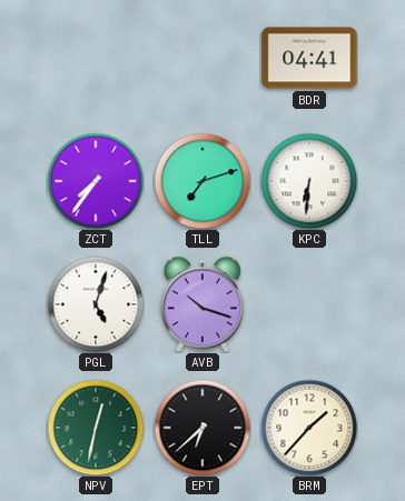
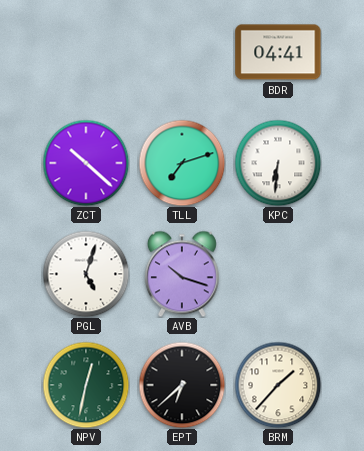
ZCT: 7:36 -> 10:22 (86, 163)
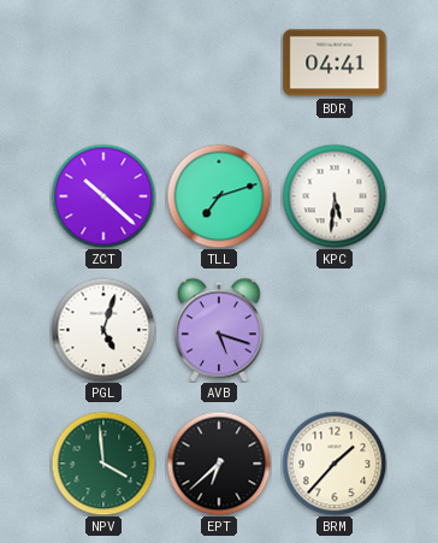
KPC: 6:31 -> 5:31 (335, 196)
AVB: 10:18 -> 5:18 (219, 330)
NPV: 12:32 -> 3:59 (103, 464)
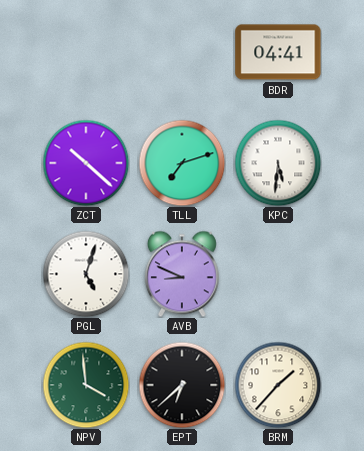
AVB: 5:18 -> 8:49 (182, 274)
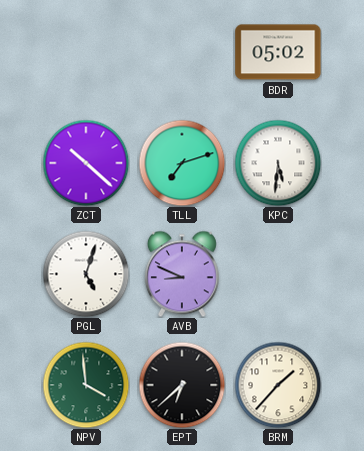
BDR: 04:41 -> 05:02 (278, 52)
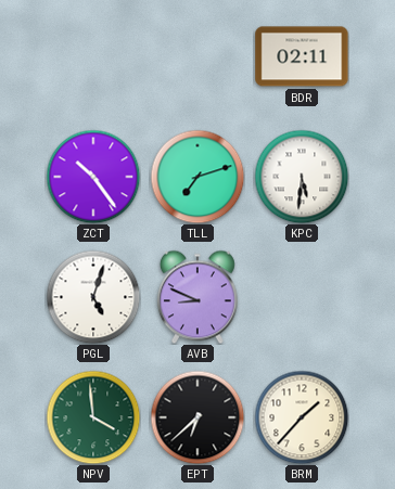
BDR: 05:02 -> 02:11 (302, 56)
ZCT: 10:22 -> 10:24 (93, 177)
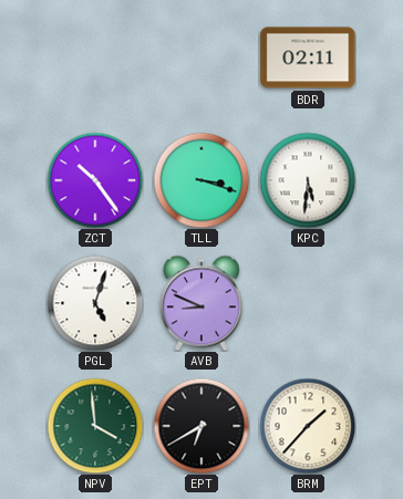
TLL: 7:12 -> 3:18 (201, 180)
EPT: 6:38 -> 6:40 (201, 426)
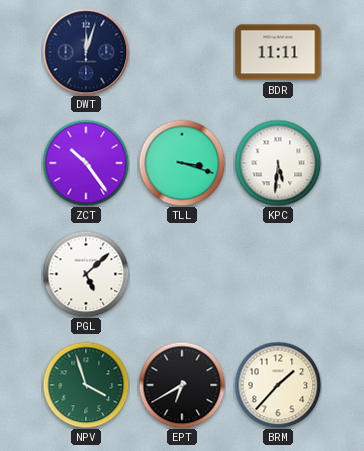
DWT: none -> 12:03 (86, 52)
BDR: 02:11 -> 11:11 (278, 52)
PGL: 5:03 -> 5:08 (86, 274)
AVB: 8:49 -> none (201, 303)
NPV: 3:59 -> 3:57 (86, 385)
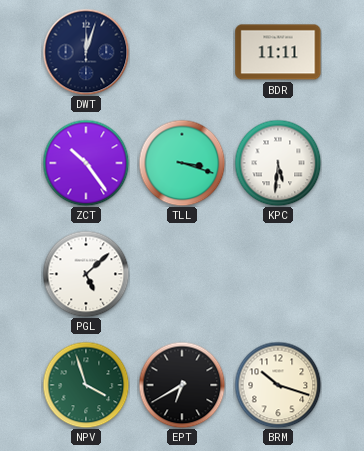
BRM: 1:37 -> 10:18 (278, 385)
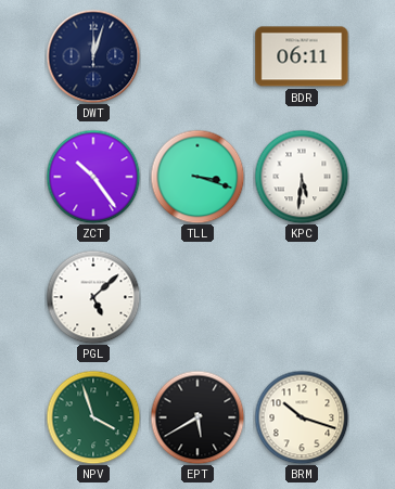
BDR: 11:11 -> 06:11 (302, 56)
EPT: 6:40 -> 5:40 (197, 417)
